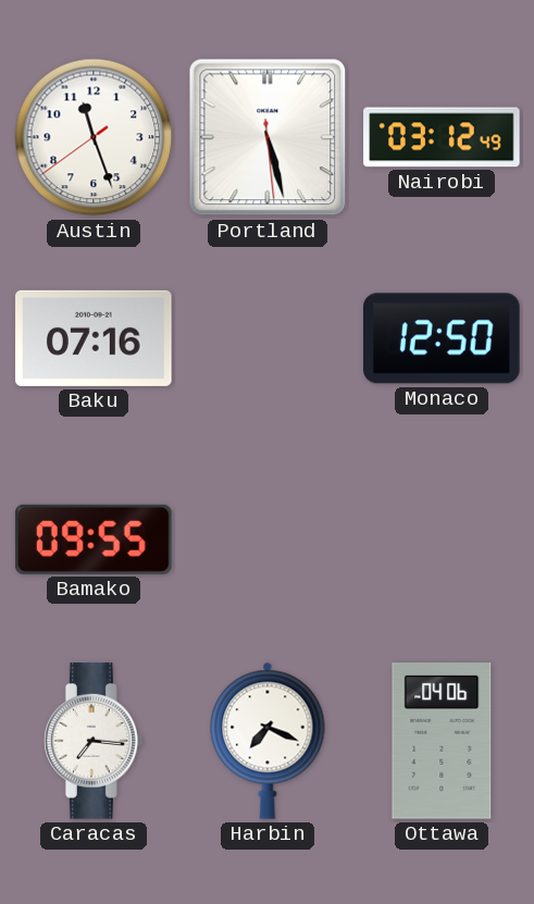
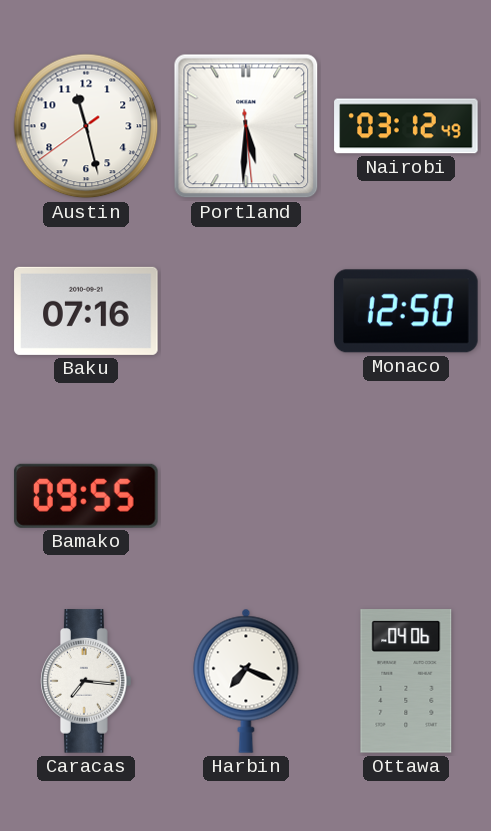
Austin: 11:26 -> 11:27 (86, 126)
Portland: 5:27 -> 5:30 (246, 126)
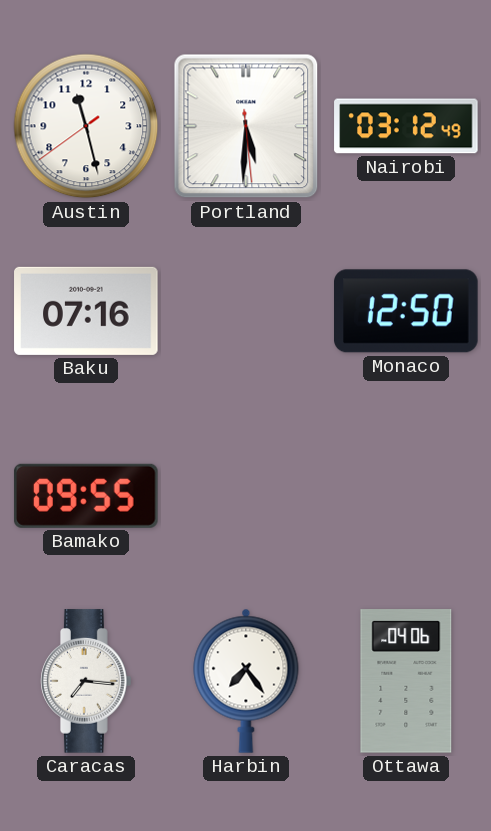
Harbin: 7:19 -> 7:24 (246, 681)
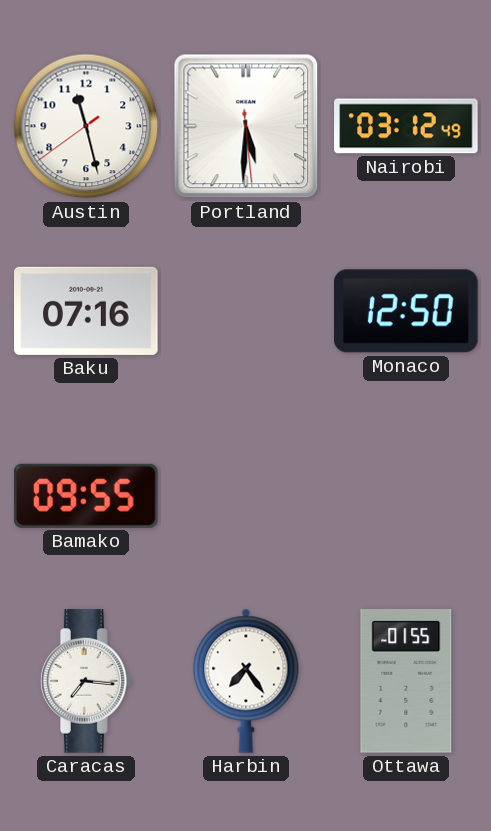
Ottawa: 04:06 -> 01:55 (406, 681)
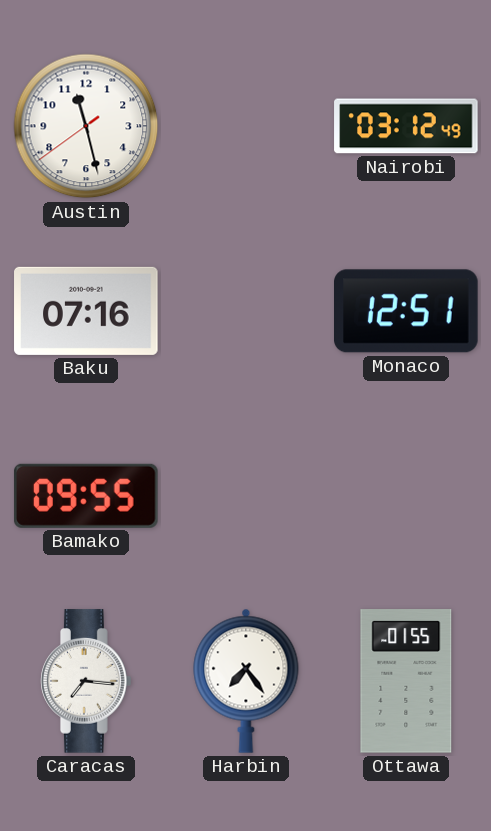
Portland: 5:30 -> none (246, 126)
Monaco: 12:50 -> 12:51 (407, 311)
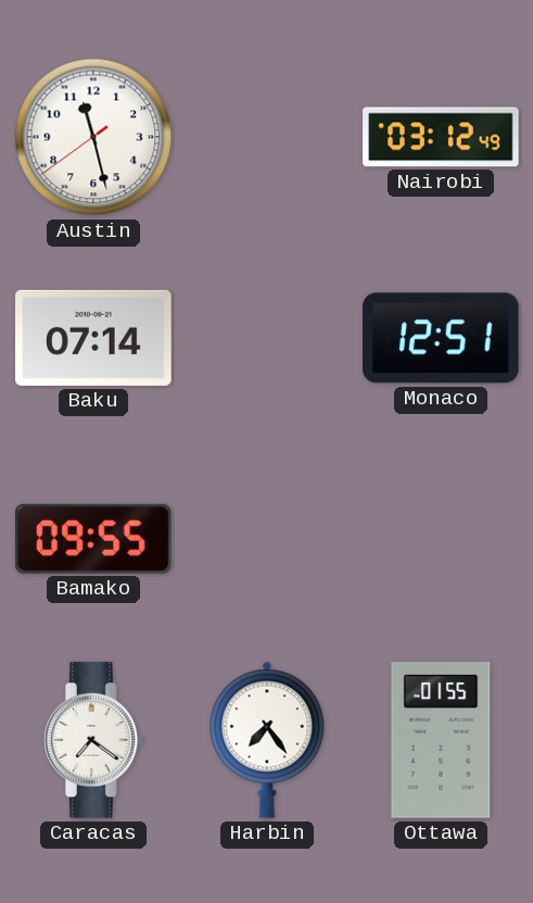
Baku: 07:16 -> 07:14 (93, 338)
Caracas: 7:16 -> 7:21 (93, 740)
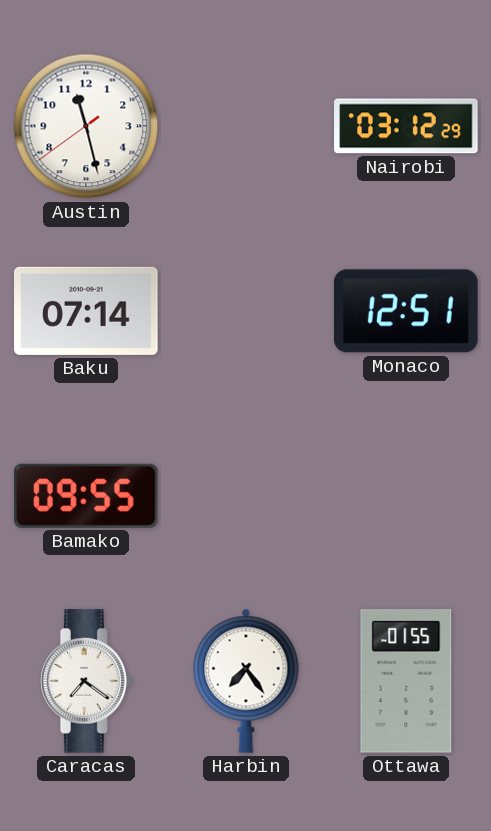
Nairobi: 03:12:49 -> 03:12:29 (406, 126)
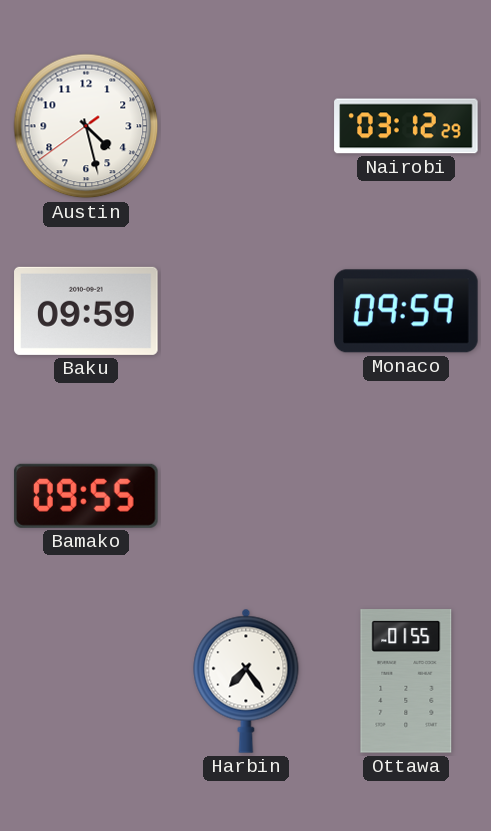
Austin: 11:27 -> 4:27 (86, 126)
Baku: 07:14 -> 09:59 (86, 311)
Monaco: 12:51 -> 09:59 (407, 311)
Caracas: 7:21 -> none (86, 681)
